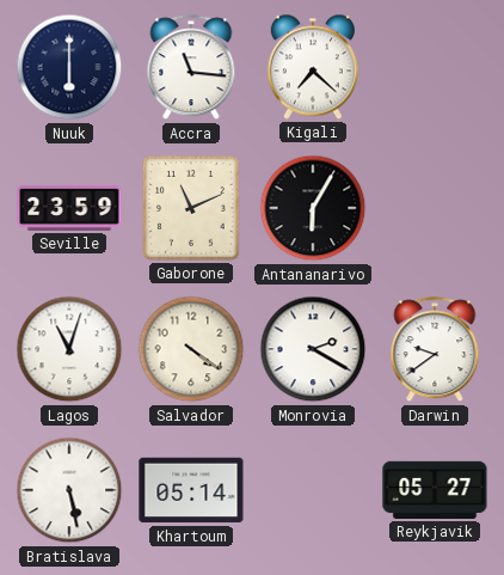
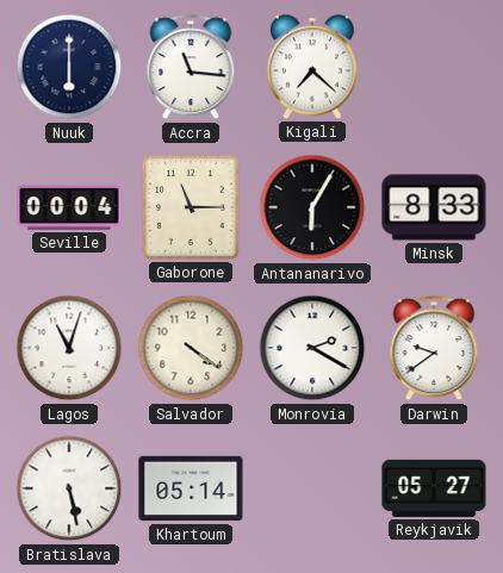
Seville: 23:59 -> 00:04 (69, 207)
Gaborone: 11:11 -> 11:15 (191, 208)
Minsk: none -> 8:33 (434, 207)
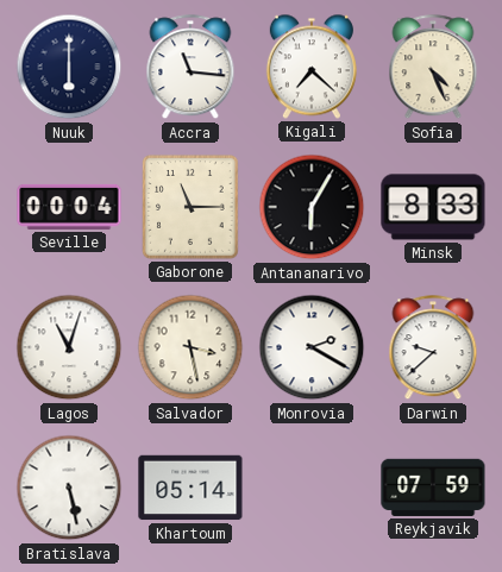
Sofia: none -> 4:26 (433, 68)
Salvador: 4:21 -> 3:28 (190, 347)
Darwin: 9:39 -> 9:38 (433, 348)
Reykjavik: 05:27 -> 07:59 (433, 488)
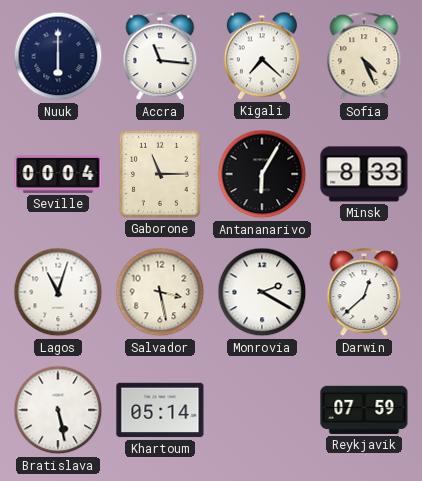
Darwin: 9:38 -> 12:38 (364, 293)
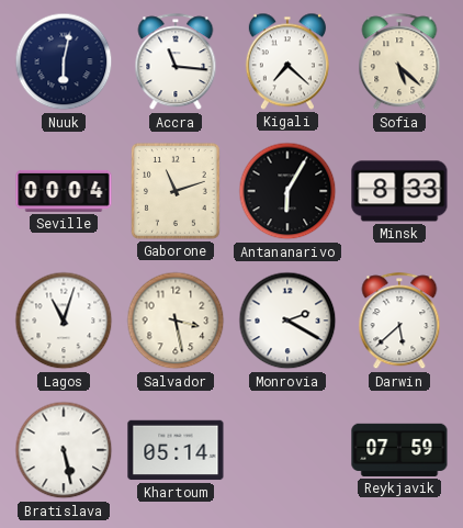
Nuuk: 6:00 -> 6:02 (64, 61)
Sofia: 4:26 -> 5:22 (399, 63)
Gaborone: 11:15 -> 11:12 (176, 192)
Darwin: 12:38 -> 5:38 (399, 322)
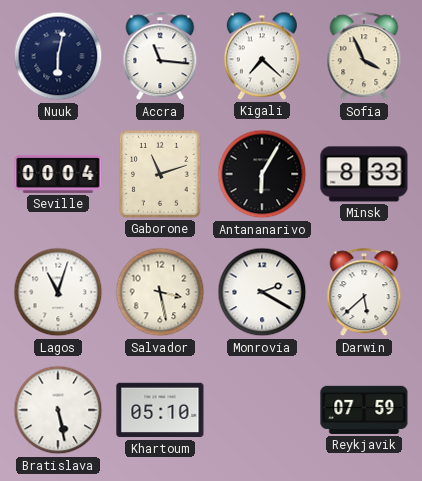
Sofia: 5:22 -> 3:56 (364, 57)
Khartoum: 05:14 -> 05:10 (160, 410)
